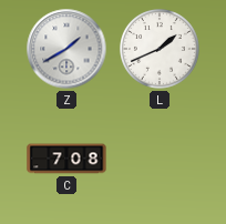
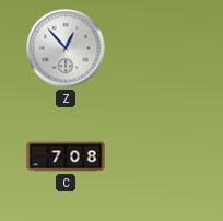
Z: 1:40 -> 12:53 (66, 48)
L: 1:41 -> none (161, 50)
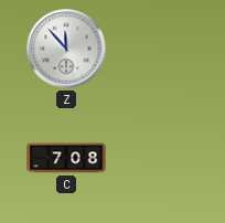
Z: 12:53 -> 11:53 (66, 49)
